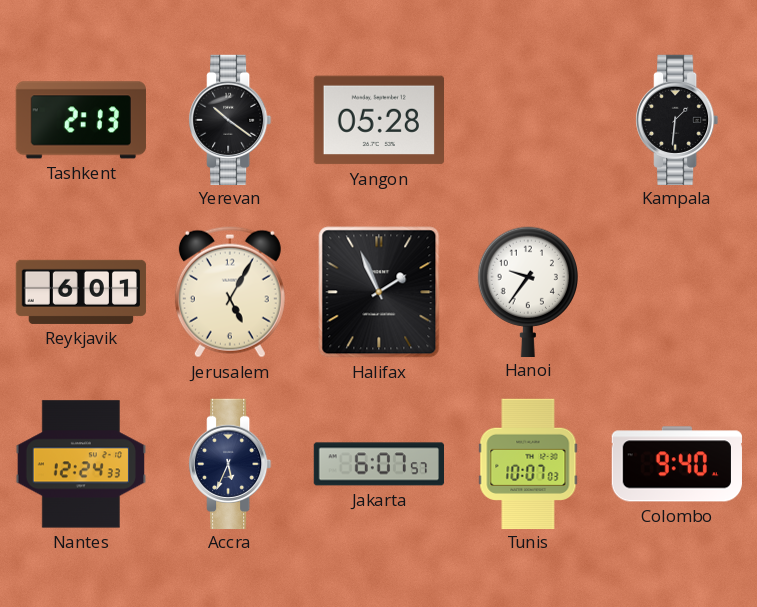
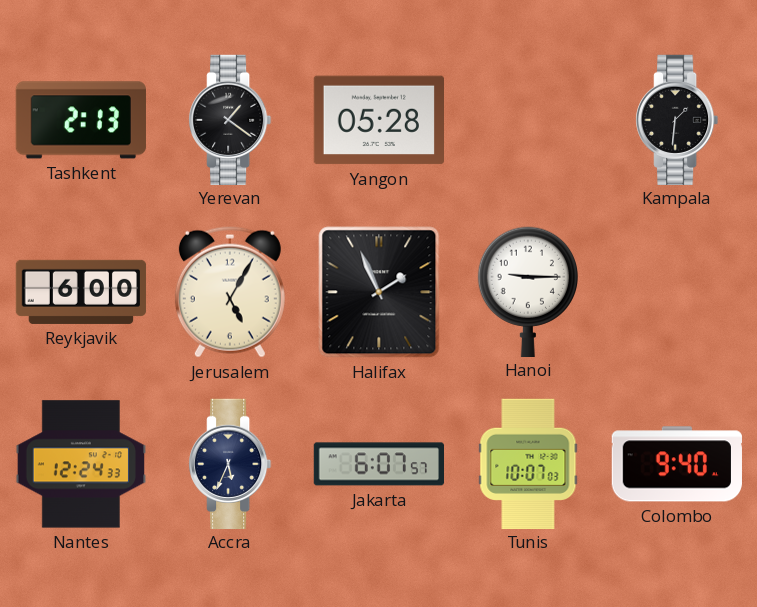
Yerevan: 10:21 -> 1:21 (231, 119)
Reykjavik: 6:01 -> 6:00 (81, 292)
Hanoi: 9:36 -> 9:15 (527, 291)
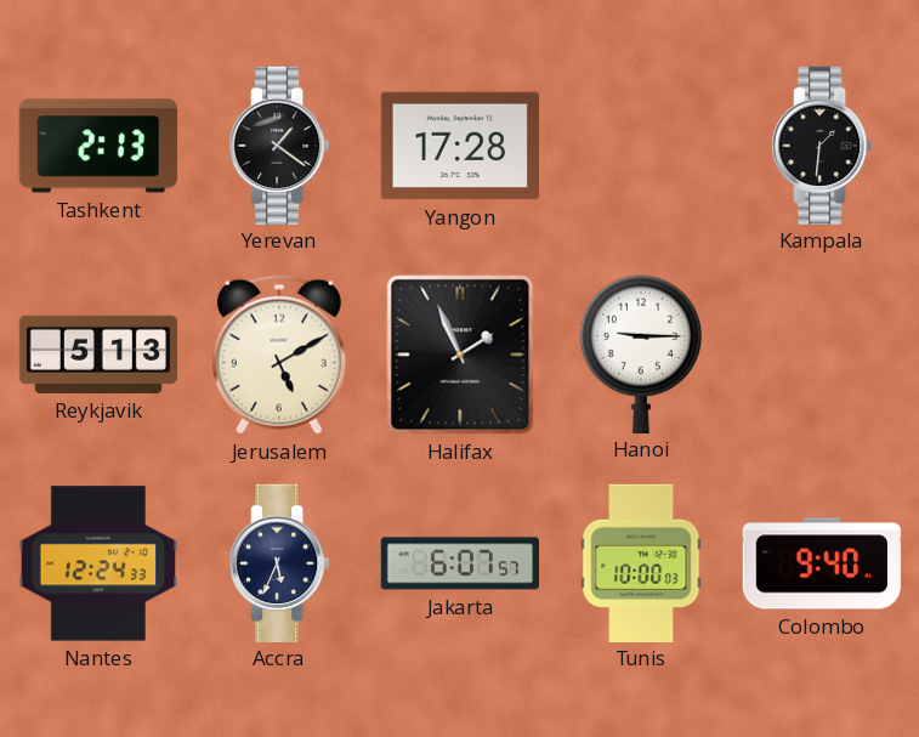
Yangon: 05:28 -> 17:28 (459, 146)
Reykjavik: 6:00 -> 5:13 (98, 355)
Jerusalem: 5:05 -> 5:10 (279, 355)
Tunis: 10:07 -> 10:00 (641, 562)
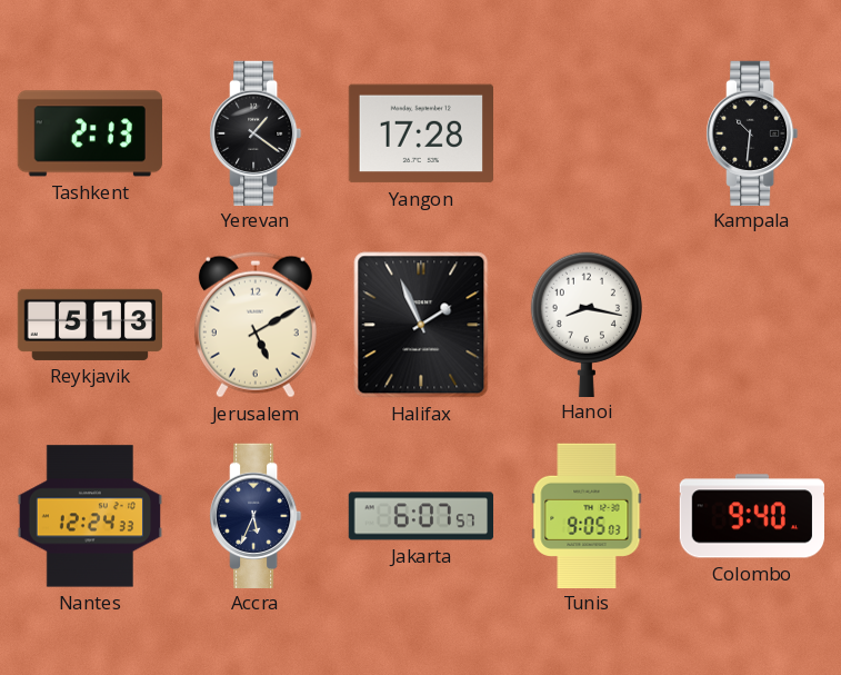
Kampala: 1:31 -> 10:31 (753, 132)
Hanoi: 9:15 -> 8:17 (585, 324)
Tunis: 10:00 -> 9:05 (587, 515)
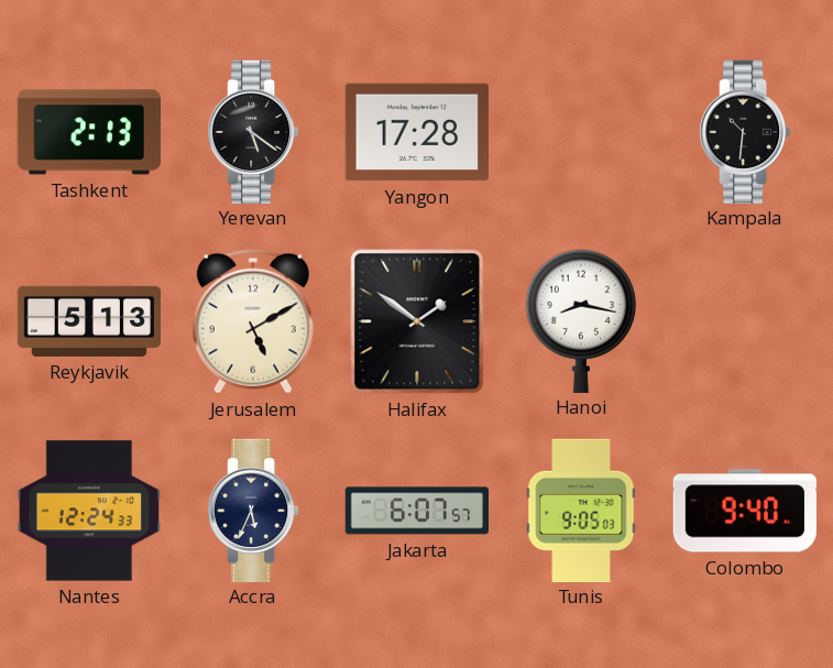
Yerevan: 1:21 -> 5:21 (254, 131)
Halifax: 1:56 -> 1:51 (417, 321)
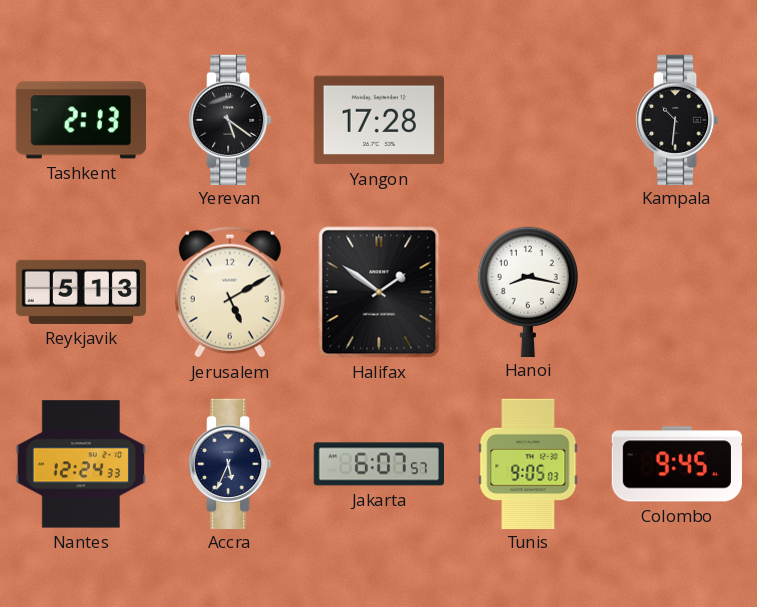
Colombo: 9:40 -> 9:45 (677, 464)
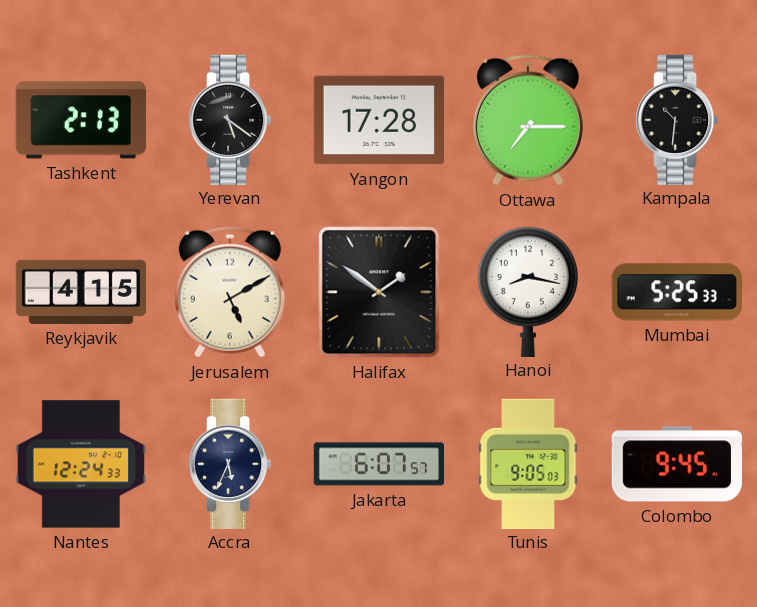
Ottawa: none -> 7:15 (528, 120)
Reykjavik: 5:13 -> 4:15 (81, 292)
Mumbai: none -> 5:25 (676, 292)
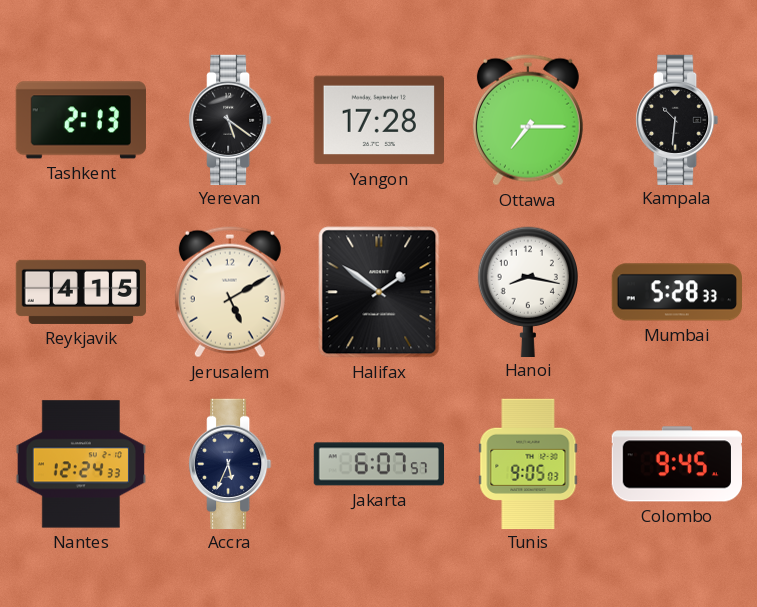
Mumbai: 5:25 -> 5:28 (676, 292)
